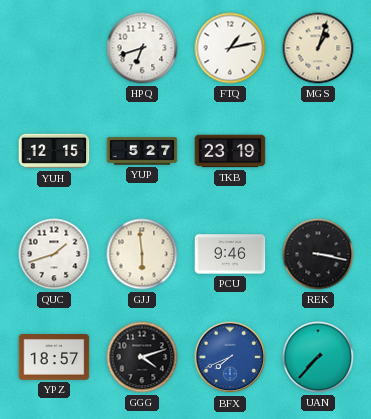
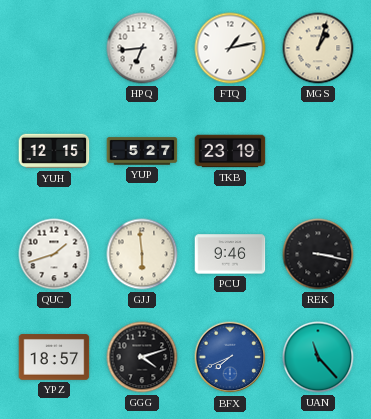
HPQ: 6:42 -> 6:44 (142, 48)
UAN: 7:37 -> 11:23 (318, 357)
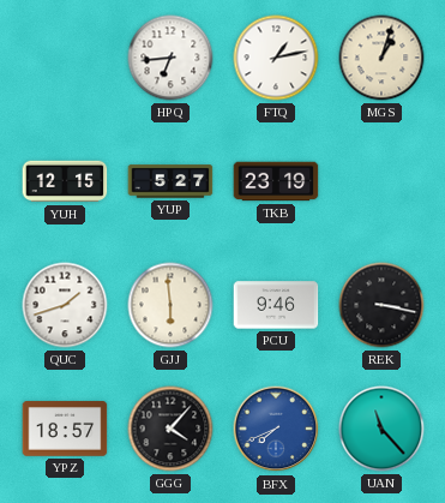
GGG: 4:12 -> 4:07 (170, 429)
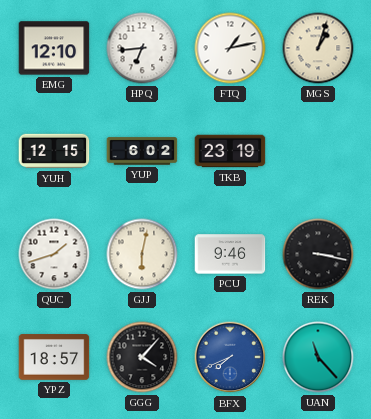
EMG: none -> 12:10 (54, 48)
YUP: 5:27 -> 6:02 (142, 151)
GJJ: 5:59 -> 6:02 (142, 254)
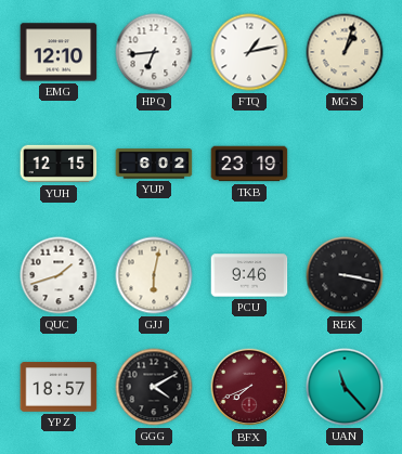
GGG: 4:07 -> 4:10 (154, 387)
BFX dial: blue -> burgundy (249, 387)
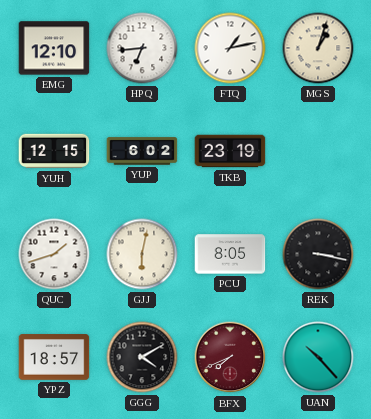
PCU: 9:46 -> 8:05 (230, 254)
UAN: 11:23 -> 10:23 (318, 357)
